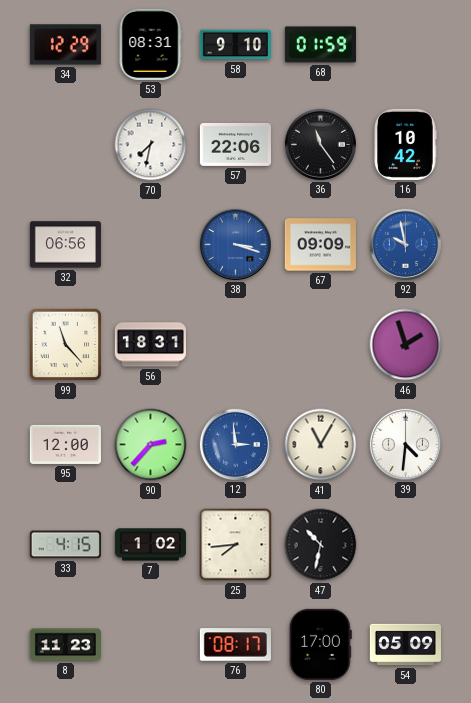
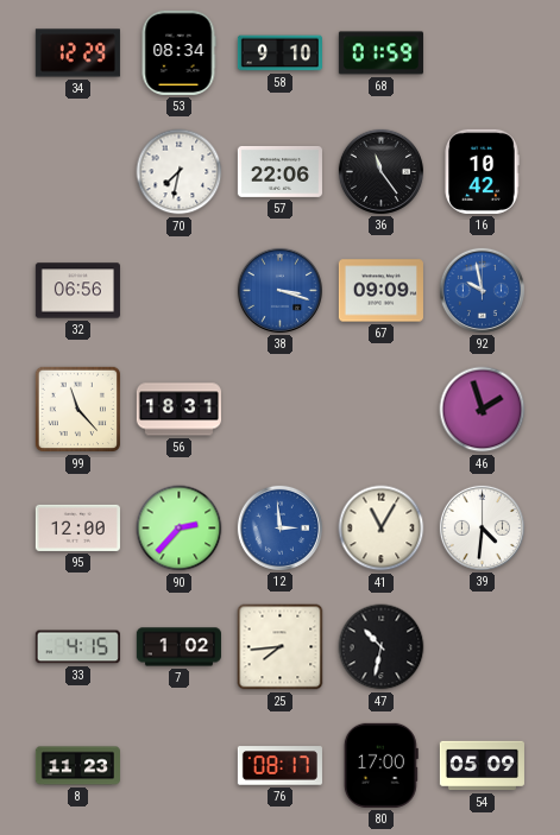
53: 08:31 -> 08:34 (178, 52)
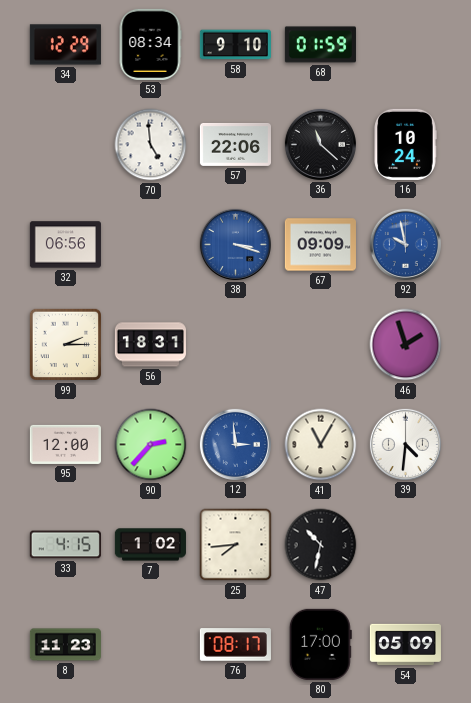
70: 7:32 -> 4:59 (151, 145)
36: 11:24 -> 11:22 (320, 144)
16: 10:42 -> 10:24 (405, 144)
99: 11:23 -> 2:15 (66, 345)
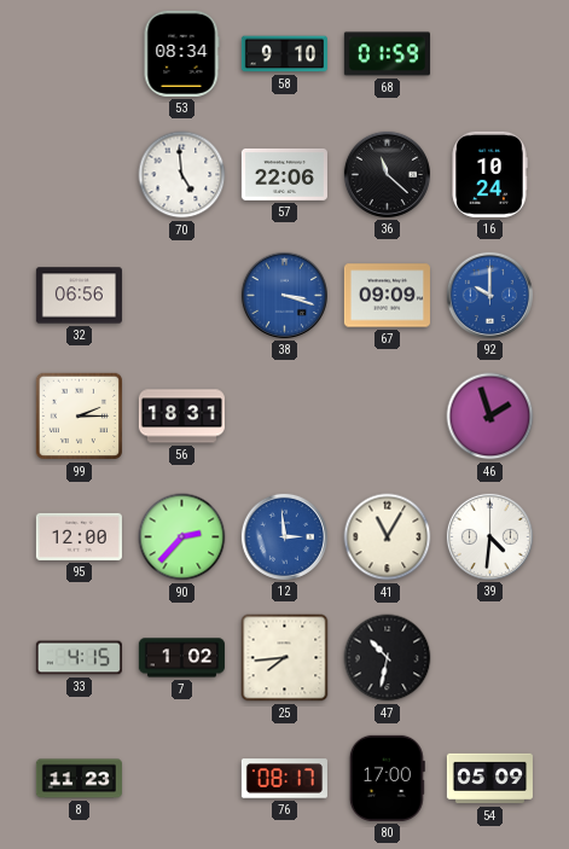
34: 12:29 -> none (65, 45)
92: 9:58 -> 10:00 (489, 295)
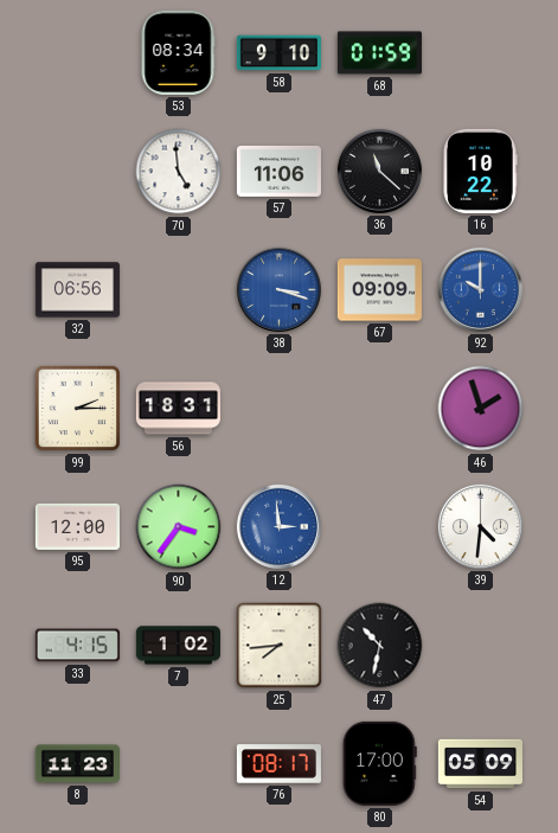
57: 22:06 -> 11:06 (278, 172)
16: 10:24 -> 10:22 (480, 171)
90: 2:37 -> 3:36 (179, 527)
41: 11:05 -> none (388, 537)
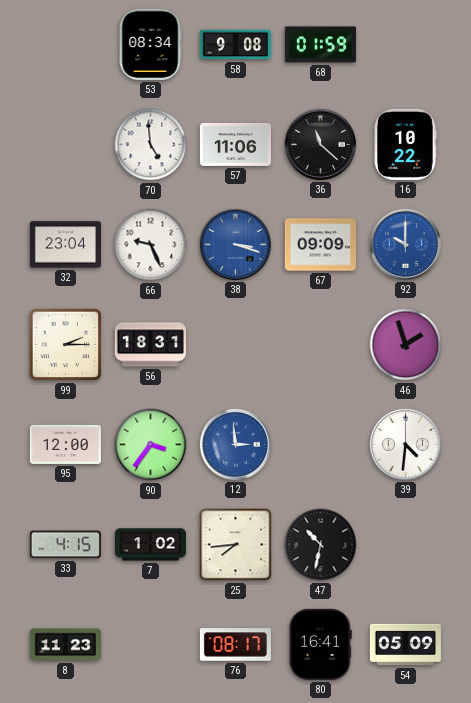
58: 9:10 -> 9:08 (235, 45)
32: 06:56 -> 23:04 (65, 245)
66: none -> 9:26 (151, 245)
80: 17:00 -> 16:41 (320, 644)
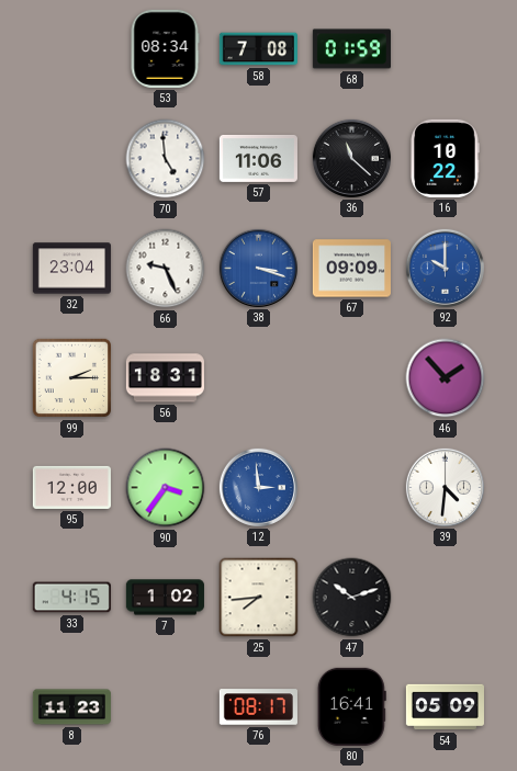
58: 9:08 -> 7:08 (258, 49)
46: 1:57 -> 1:53 (446, 378)
47: 10:32 -> 10:12 (352, 598)
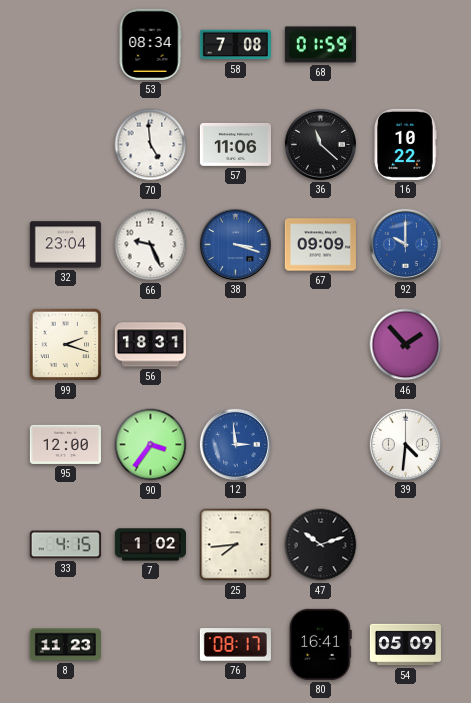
99: 2:15 -> 2:18 (66, 345)
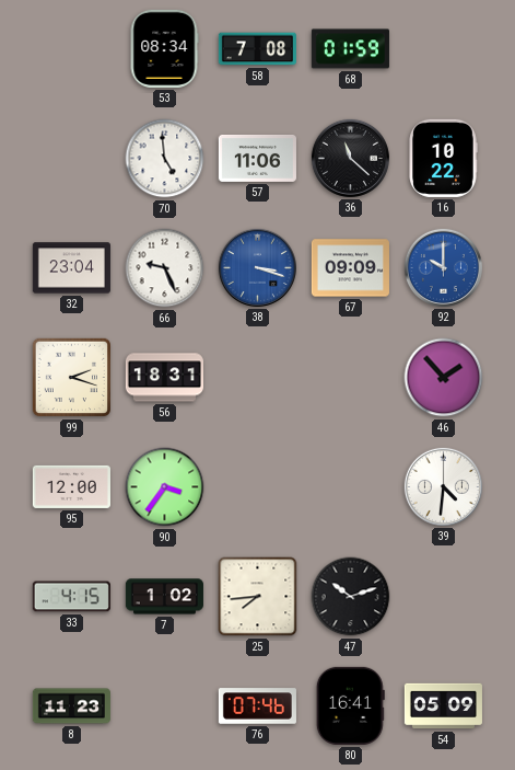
12: 2:59 -> none (235, 444)
76: 08:17 -> 07:46 (257, 706)
